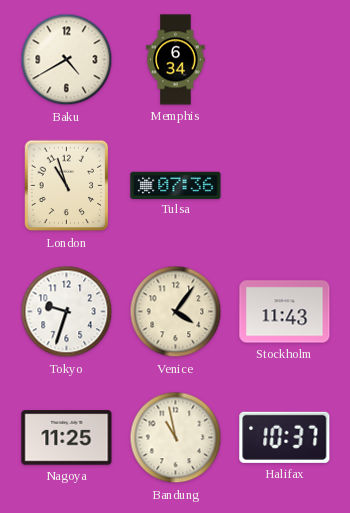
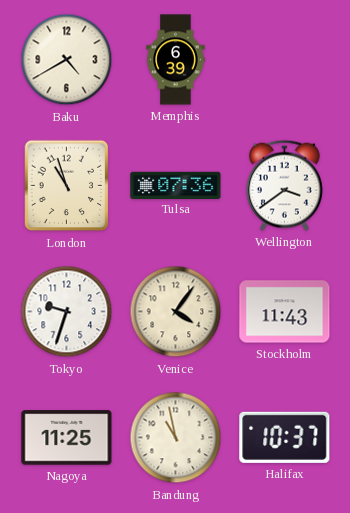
Memphis: 6:34 -> 6:39 (176, 60)
Wellington: none -> 3:39 (284, 185)
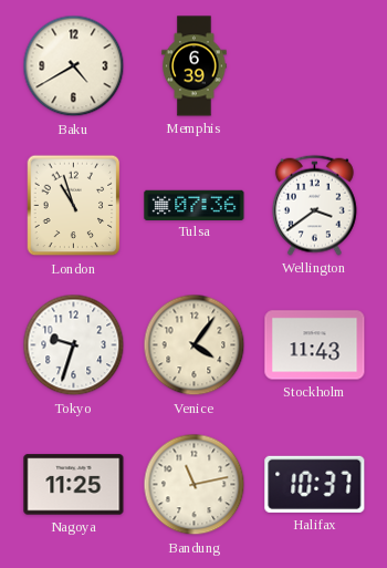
Bandung: 10:58 -> 11:13 (195, 485)
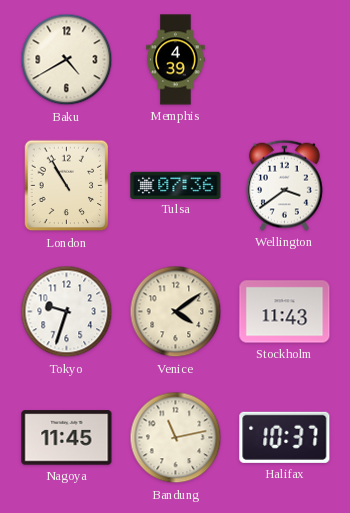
Memphis: 6:39 -> 4:39 (176, 60)
London: 10:57 -> 10:55 (67, 186)
Venice: 4:06 -> 4:09 (176, 312)
Nagoya: 11:25 -> 11:45 (67, 438)
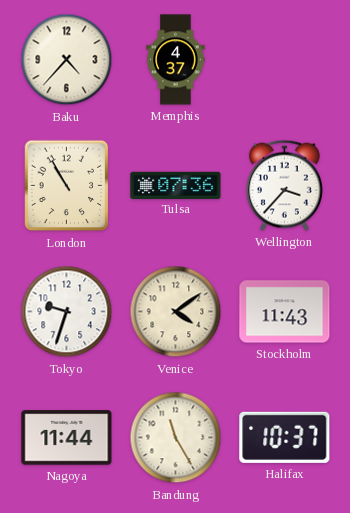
Baku: 4:40 -> 4:37 (67, 60)
Memphis: 4:39 -> 4:37 (176, 60)
Wellington: 3:39 -> 3:37 (284, 185)
Nagoya: 11:45 -> 11:44 (67, 438)
Bandung: 11:13 -> 11:25 (176, 438)
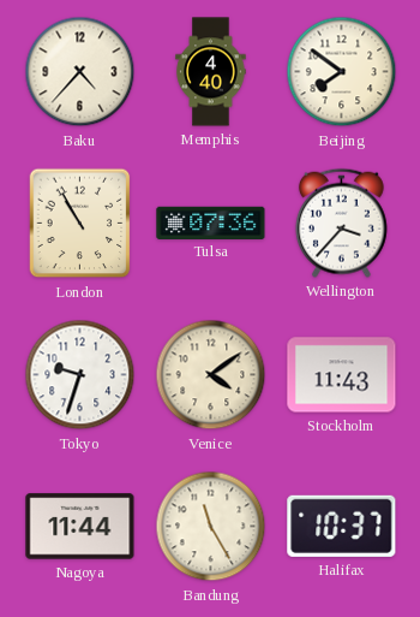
Memphis: 4:37 -> 4:40 (211, 72)
Beijing: none -> 7:51 (342, 72)
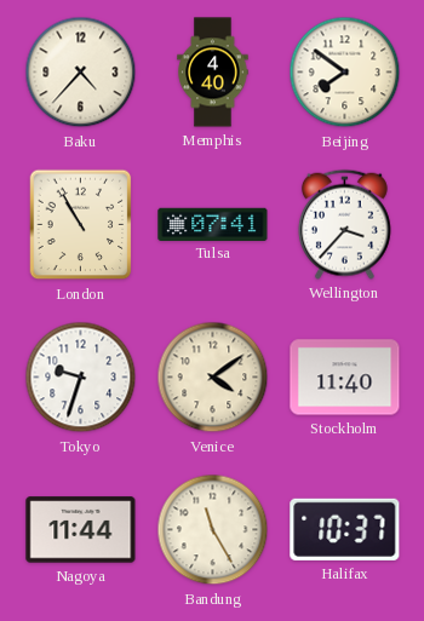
Tulsa: 07:36 -> 07:41 (213, 224)
Stockholm: 11:43 -> 11:40 (345, 378)
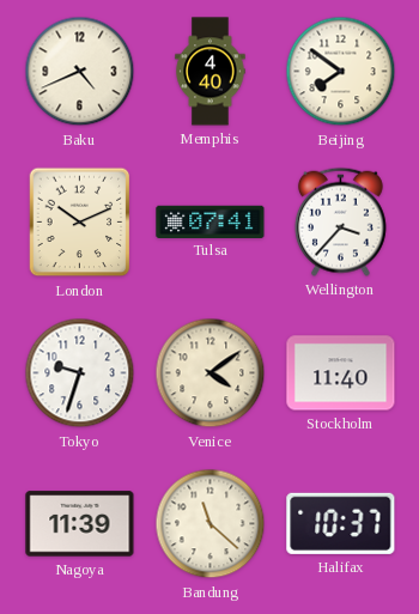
Baku: 4:37 -> 4:41 (80, 72)
London: 10:55 -> 10:11 (80, 223)
Nagoya: 11:44 -> 11:39 (80, 524)
Bandung: 11:25 -> 11:22 (211, 524)
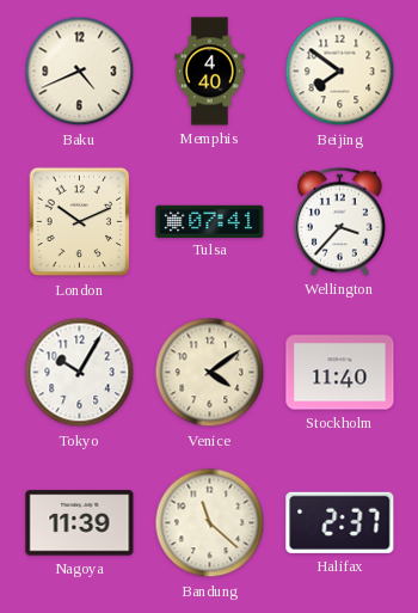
Tokyo: 9:33 -> 10:05 (80, 373)
Halifax: 10:37 -> 2:37 (340, 522)
